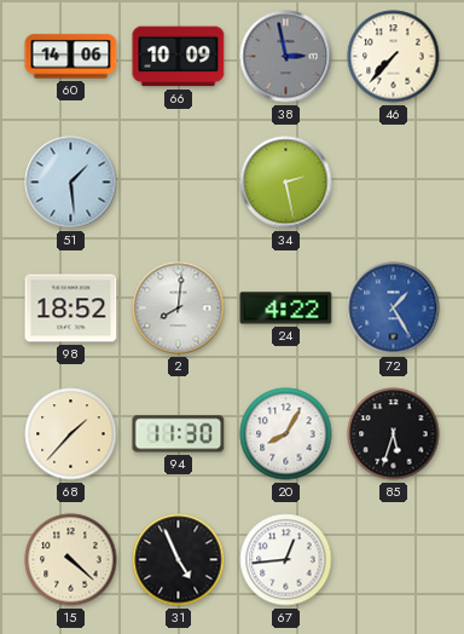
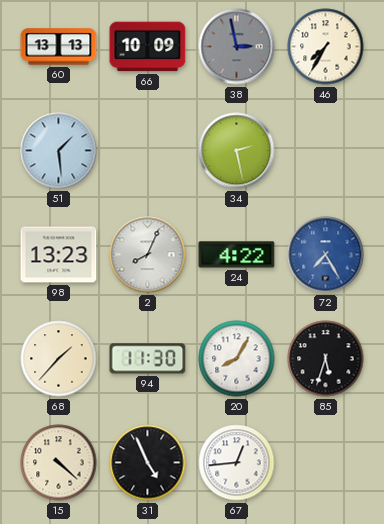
60: 14:06 -> 13:13 (59, 47)
46: 7:37 -> 7:35 (326, 47)
98: 18:52 -> 13:23 (59, 255)
2: 8:01 -> 8:04 (148, 255)
72: 1:25 -> 7:25 (326, 255)
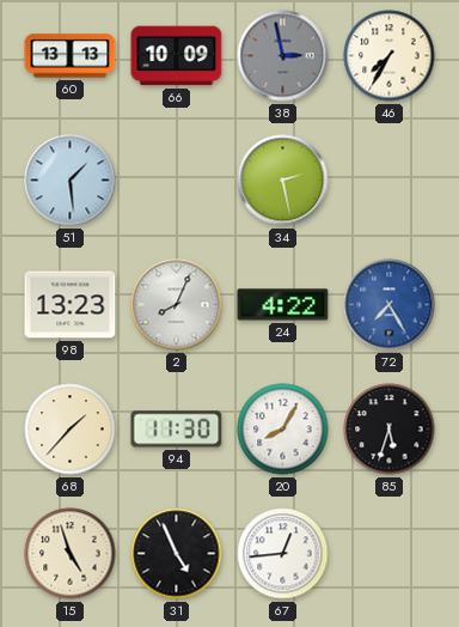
15: 4:22 -> 4:57 (71, 554)
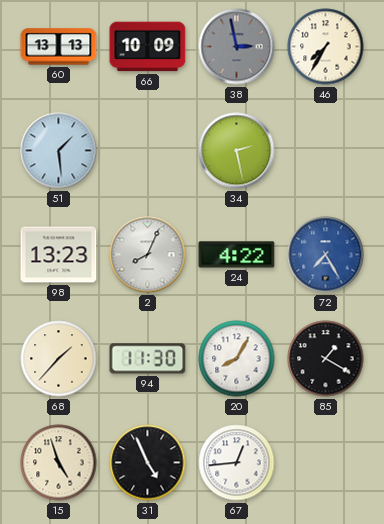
85: 5:33 -> 1:20 (326, 359)
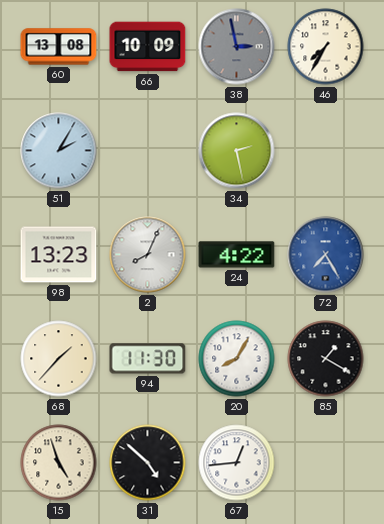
60: 13:13 -> 13:08 (59, 47)
51: 1:29 -> 2:05 (59, 151)
31: 4:56 -> 4:52 (148, 463)
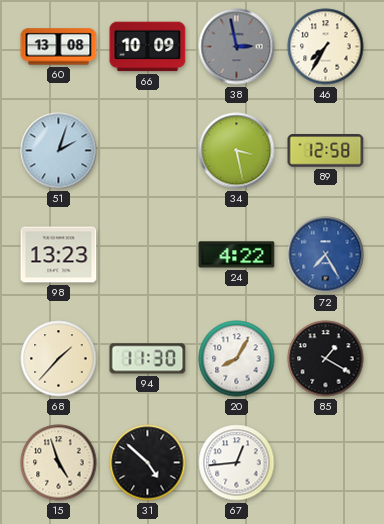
51: 2:05 -> 2:03 (59, 151)
34: 2:28 -> 3:28 (237, 151)
89: none -> 12:58 (326, 151)
2: 8:04 -> none (148, 255)
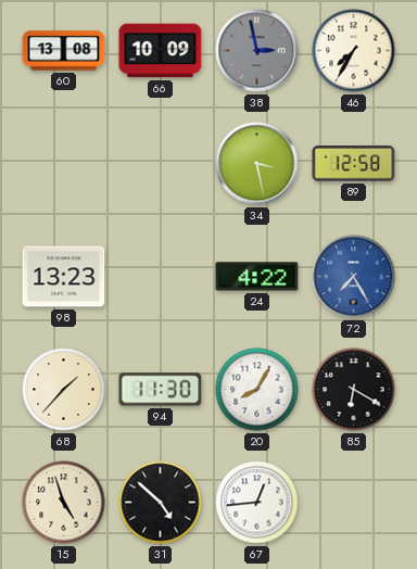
51: 2:03 -> none (59, 151)
85: 1:20 -> 6:20 (354, 390)
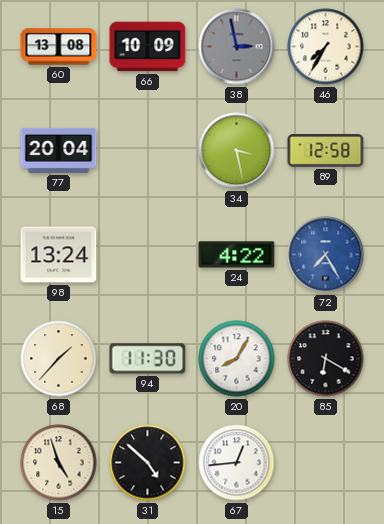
77: none -> 20:04 (59, 150)
98: 13:23 -> 13:24 (59, 255)
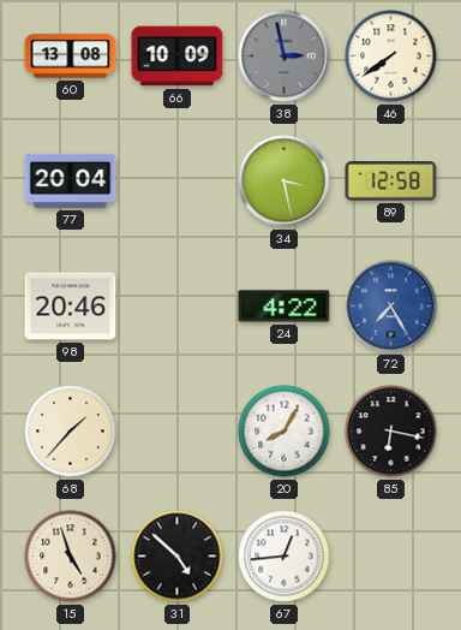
46: 7:35 -> 7:39 (391, 57)
98: 13:24 -> 20:46 (71, 307)
94: 11:30 -> none (148, 359)
85: 6:20 -> 6:17 (391, 432)
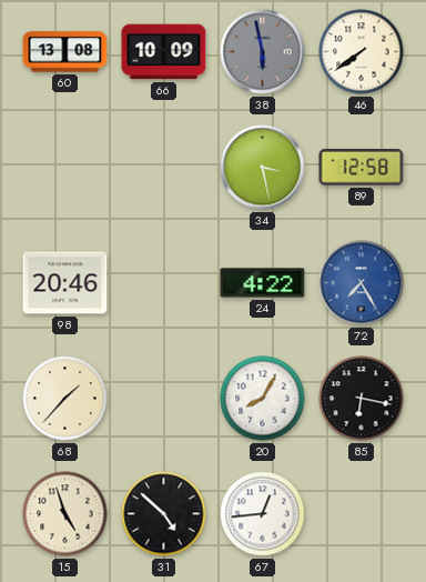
38: 2:58 -> 5:58 (263, 52)
77: 20:04 -> none (71, 180)
